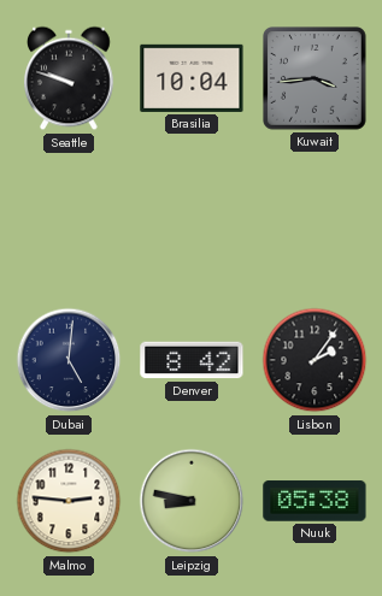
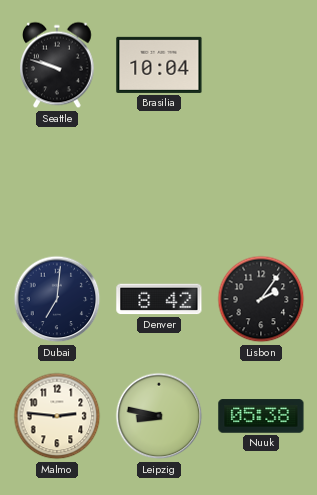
Kuwait: 3:44 -> none (316, 79)
Dubai: 5:01 -> 7:01 (57, 299)
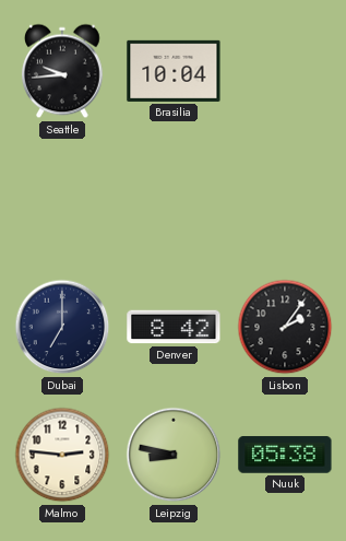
Seattle: 9:48 -> 9:44 (63, 71)
Dubai: 7:01 -> 7:00 (62, 327)
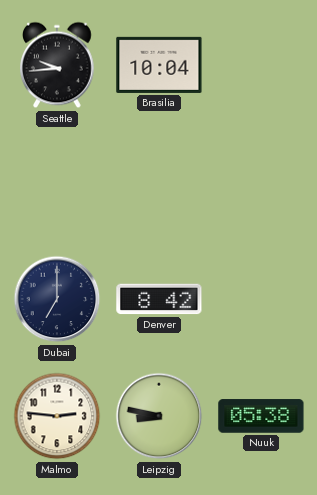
Lisbon: 2:06 -> none (285, 327)
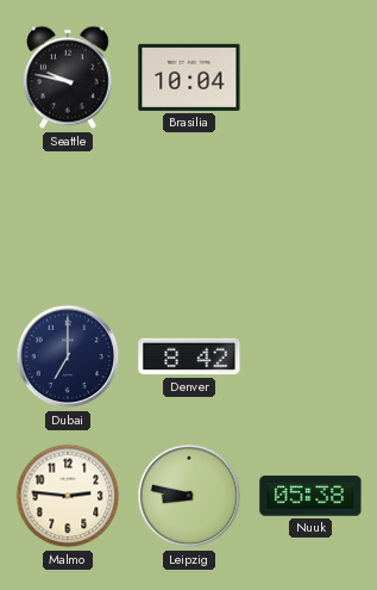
Seattle: 9:44 -> 9:47 (69, 77)
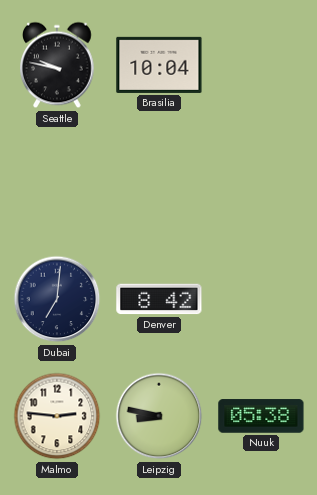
Dubai: 7:00 -> 7:01 (57, 299)
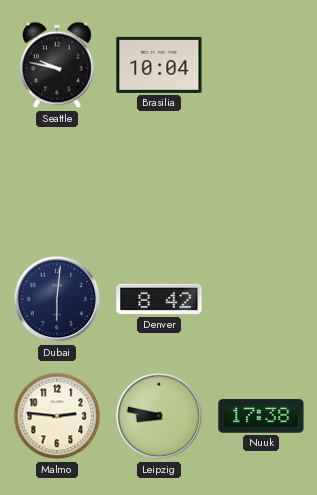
Dubai: 7:01 -> 6:01 (57, 299)
Nuuk: 05:38 -> 17:38 (261, 416)
